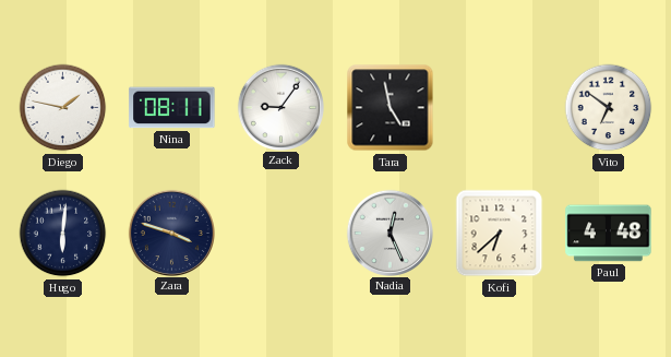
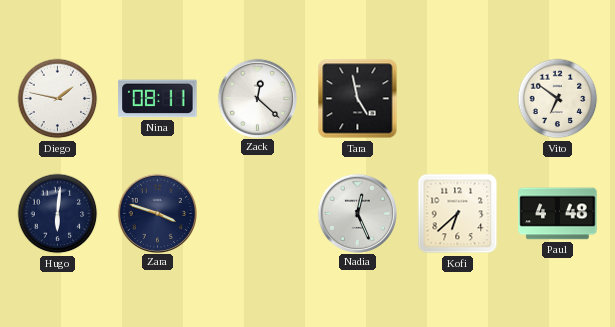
Zack: 9:06 -> 12:22 (257, 98)
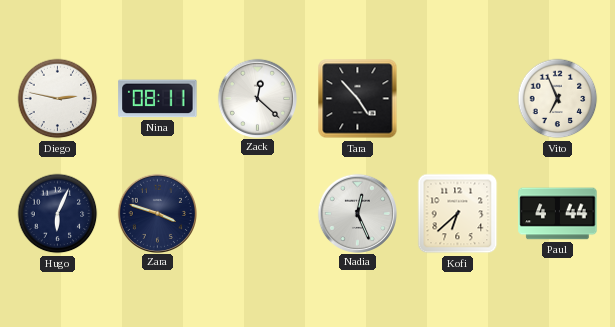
Diego: 1:47 -> 2:47 (58, 99)
Tara: 4:58 -> 4:53 (358, 99)
Vito: 6:51 -> 6:56 (558, 99)
Hugo: 6:01 -> 6:04 (58, 214)
Paul: 4:48 -> 4:44 (558, 214)
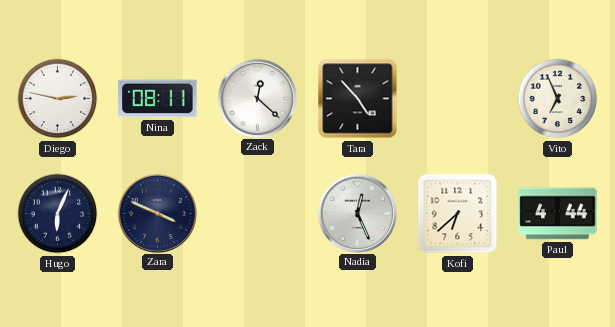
Zara: 3:48 -> 3:49 (157, 213)
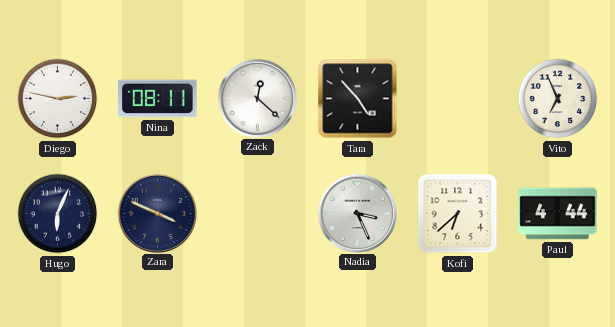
Nadia: 12:26 -> 3:26 (357, 213)
